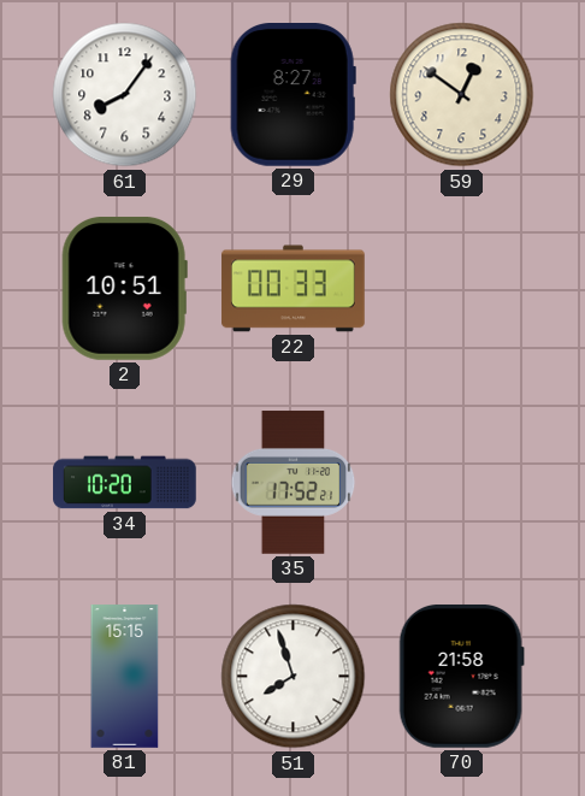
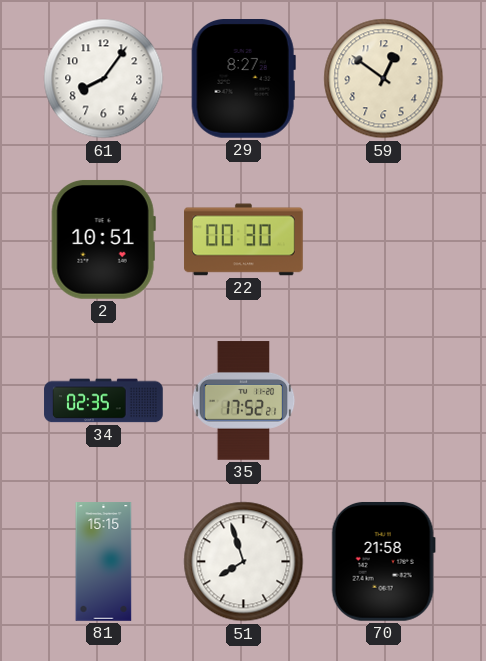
22: 00:33 -> 00:30 (244, 240)
34: 10:20 -> 02:35 (104, 401)
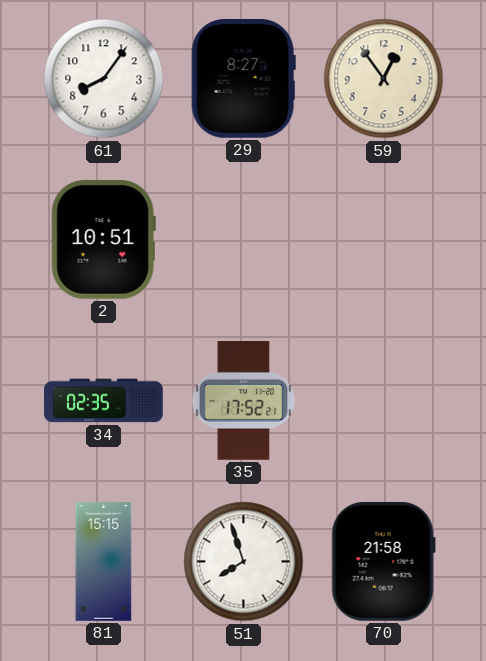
59: 12:51 -> 12:54 (384, 79)
22: 00:30 -> none (244, 240)
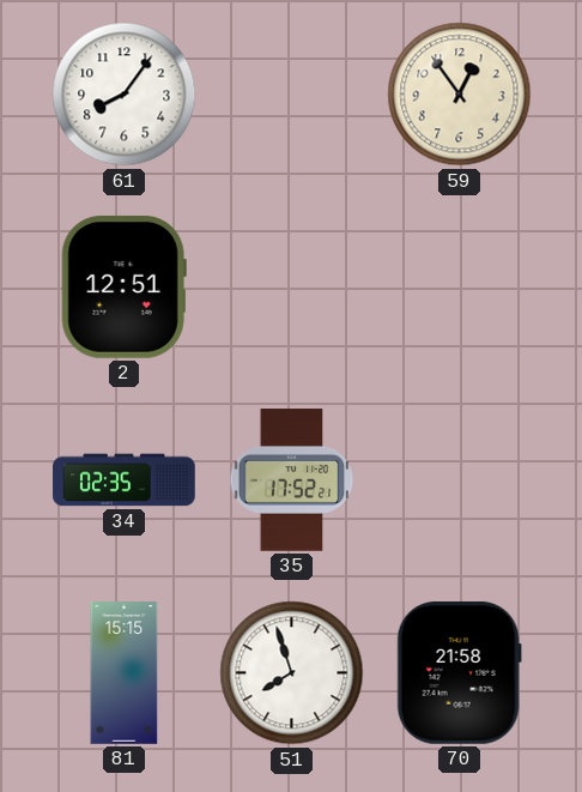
29: 8:27 -> none (243, 79)
2: 10:51 -> 12:51 (123, 286)
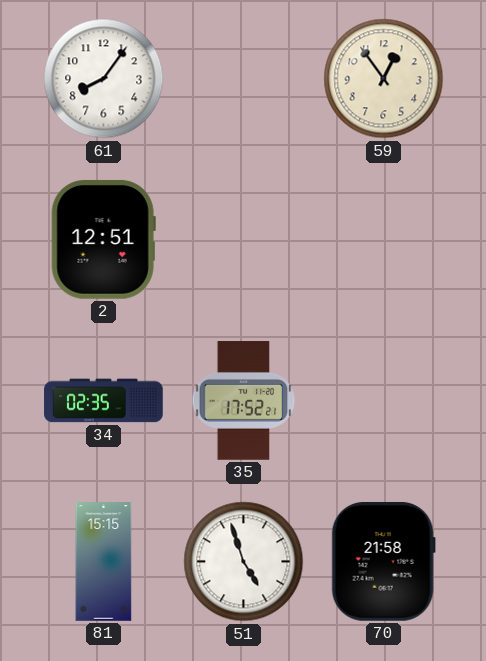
51: 7:57 -> 4:57 (244, 562)
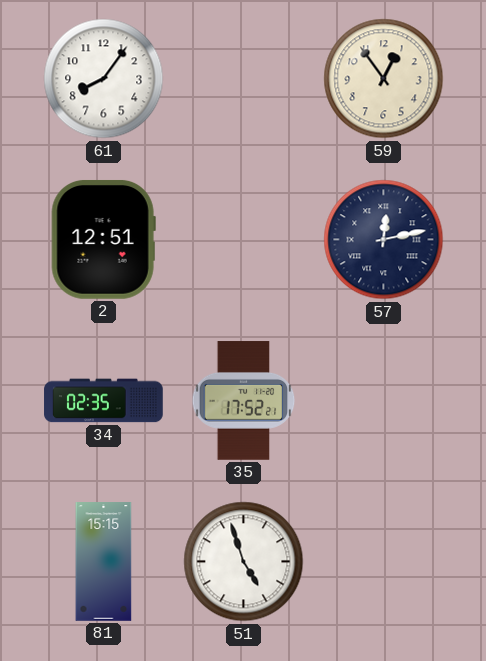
57: none -> 12:13 (384, 240)
70: 21:58 -> none (383, 561)
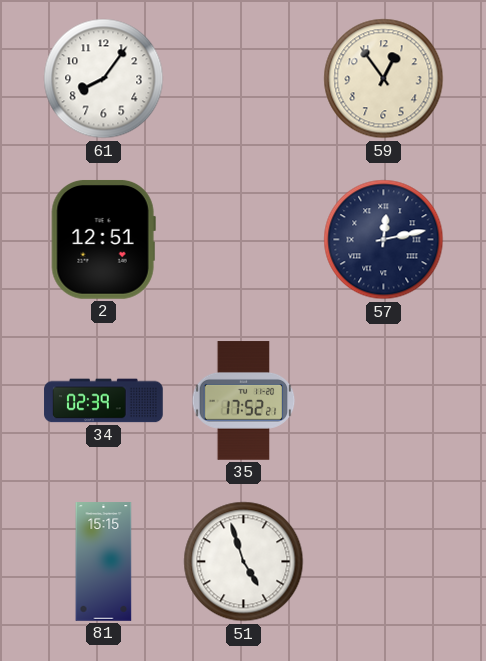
34: 02:35 -> 02:39 (104, 401)
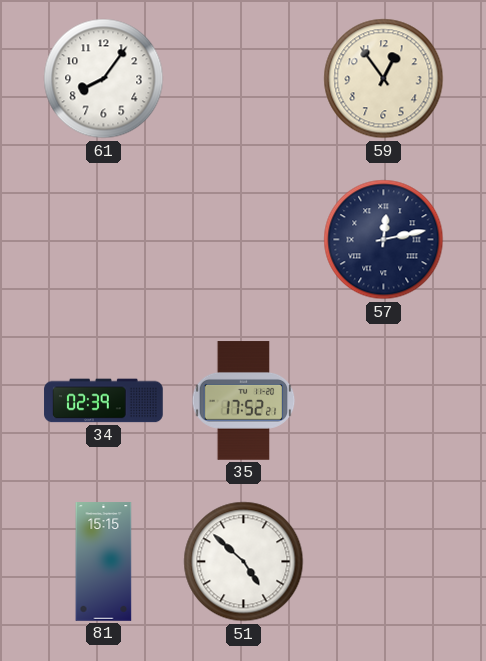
2: 12:51 -> none (103, 239)
51: 4:57 -> 4:52 (244, 562)
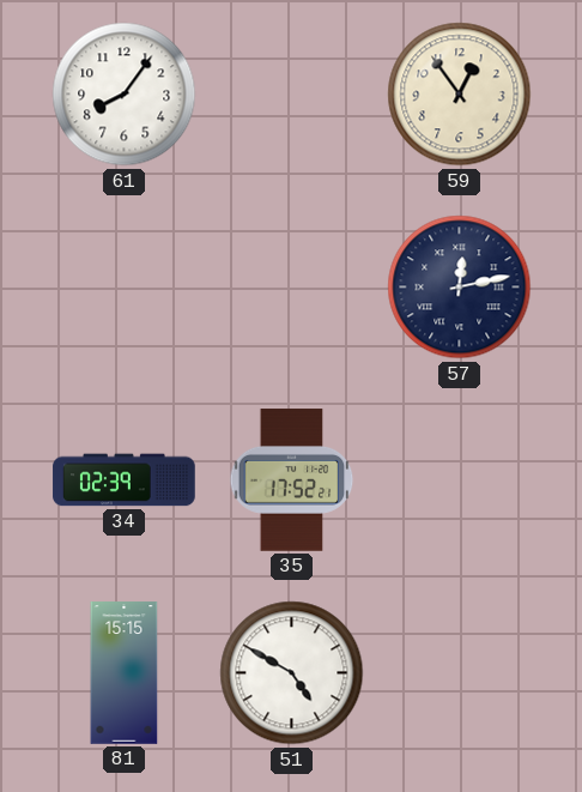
51: 4:52 -> 4:50 (292, 673)
